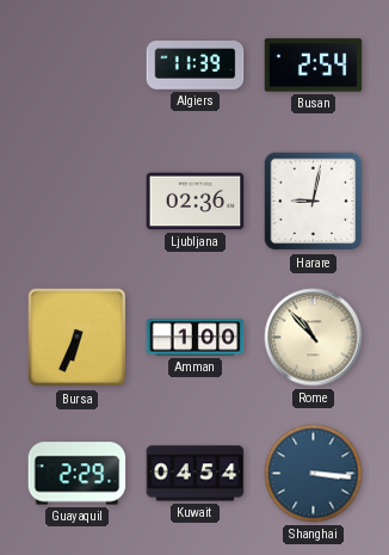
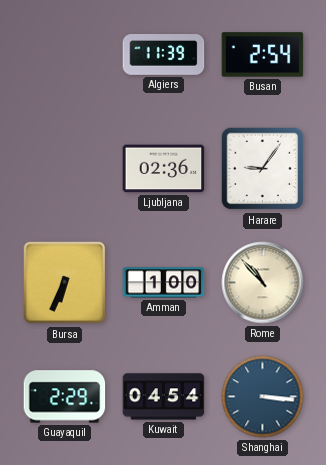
Harare: 9:02 -> 9:06 (263, 169)
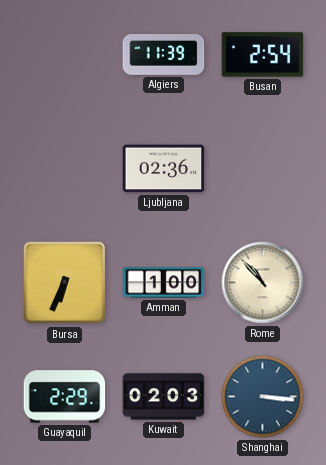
Harare: 9:06 -> none (263, 169)
Kuwait: 04:54 -> 02:03 (164, 397)
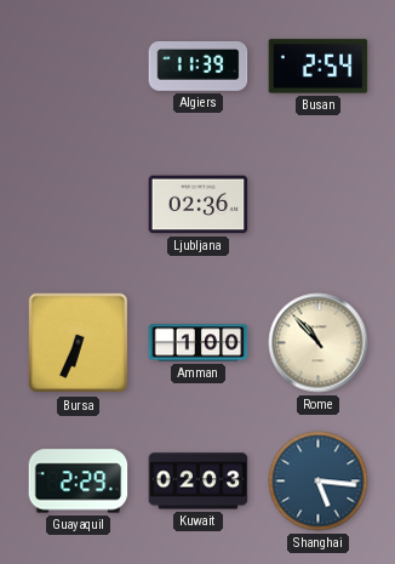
Shanghai: 3:16 -> 5:16 (319, 482)
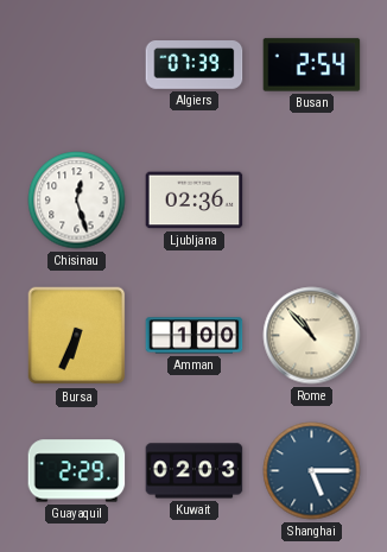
Algiers: 11:39 -> 07:39 (195, 65)
Chisinau: none -> 12:27 (77, 201)
Shanghai: 5:16 -> 5:15 (312, 471)
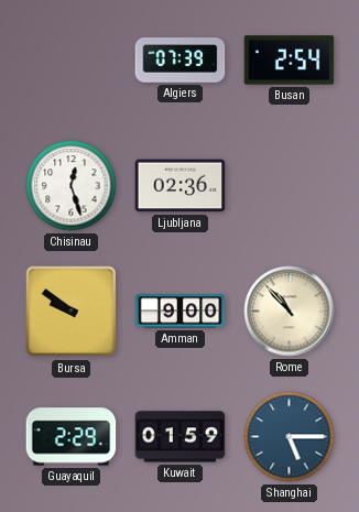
Bursa: 6:34 -> 9:51 (72, 312)
Amman: 1:00 -> 9:00 (181, 312)
Kuwait: 02:03 -> 01:59 (181, 437)
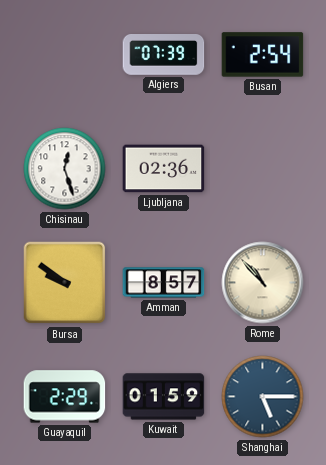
Amman: 9:00 -> 8:57 (164, 283)
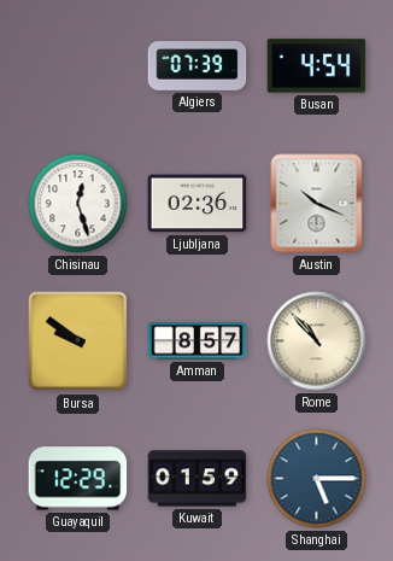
Busan: 2:54 -> 4:54 (317, 66)
Austin: none -> 10:19 (317, 204)
Guayaquil: 2:29 -> 12:29 (78, 479)
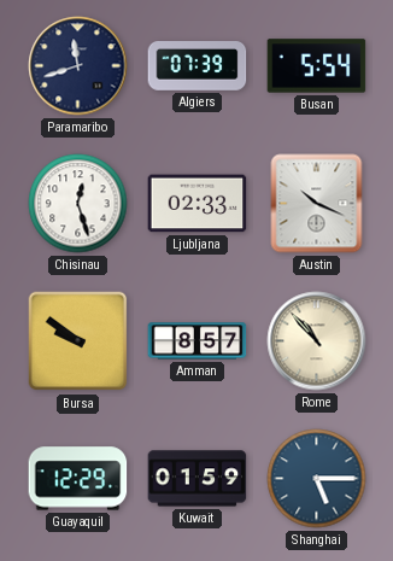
Paramaribo: none -> 11:42 (78, 66)
Busan: 4:54 -> 5:54 (317, 66)
Ljubljana: 02:36 -> 02:33 (198, 204)
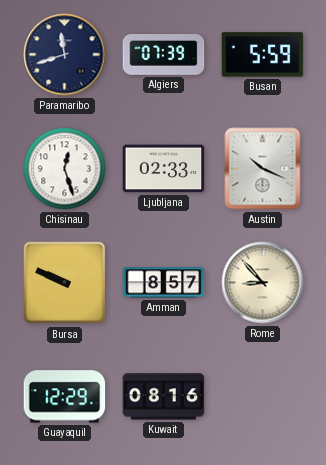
Busan: 5:54 -> 5:59 (263, 55)
Bursa: 9:51 -> 9:49 (65, 283)
Rome: 10:53 -> 8:53 (263, 283)
Kuwait: 01:59 -> 08:16 (164, 397)
Shanghai: 5:15 -> none (317, 479)
